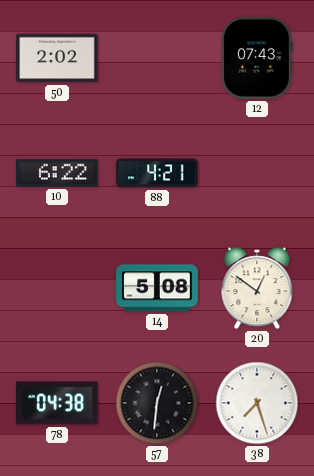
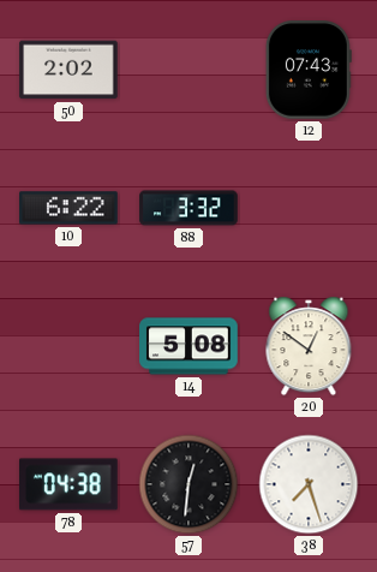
88: 4:21 -> 3:32 (188, 208)
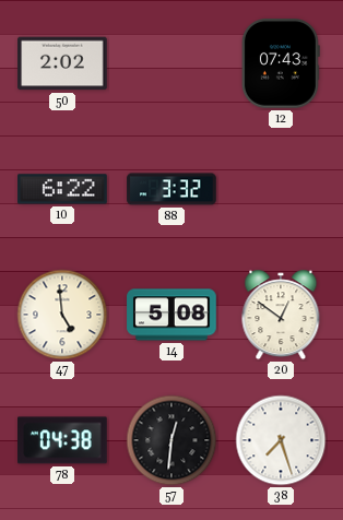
47: none -> 4:59 (62, 315)
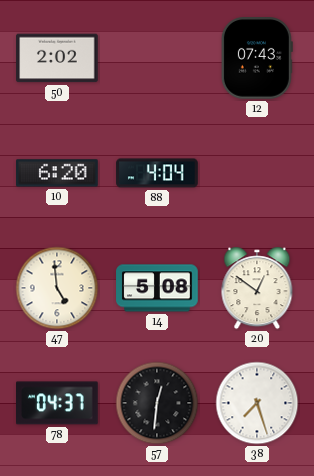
10: 6:22 -> 6:20 (57, 173)
88: 3:32 -> 4:04 (157, 173)
78: 04:38 -> 04:37 (57, 403)
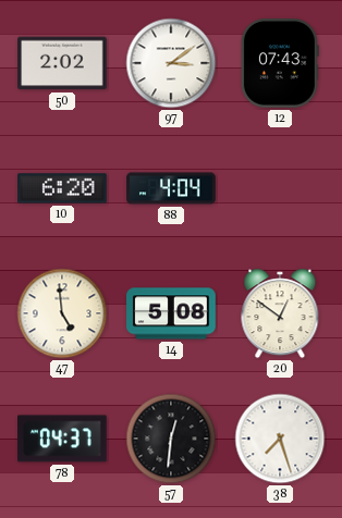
97: none -> 3:09 (171, 63)
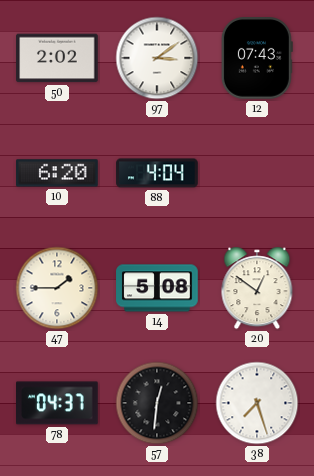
47: 4:59 -> 1:45 (57, 288)
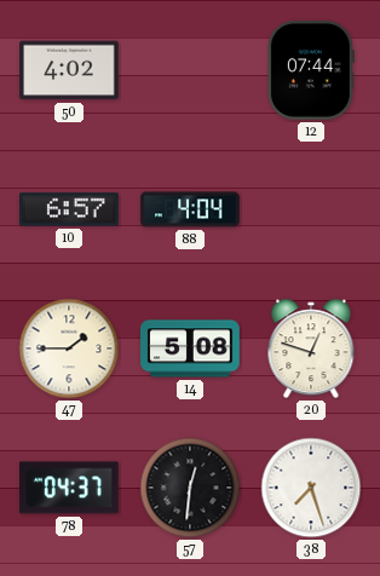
50: 2:02 -> 4:02 (69, 70)
97: 3:09 -> none (157, 58)
12: 07:43 -> 07:44 (311, 70)
10: 6:20 -> 6:57 (69, 209)
20: 12:51 -> 12:48 (311, 349)
